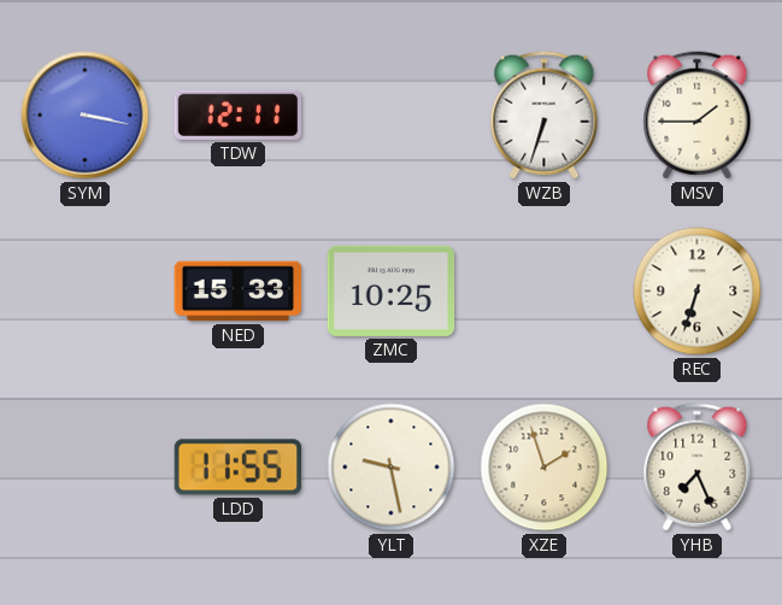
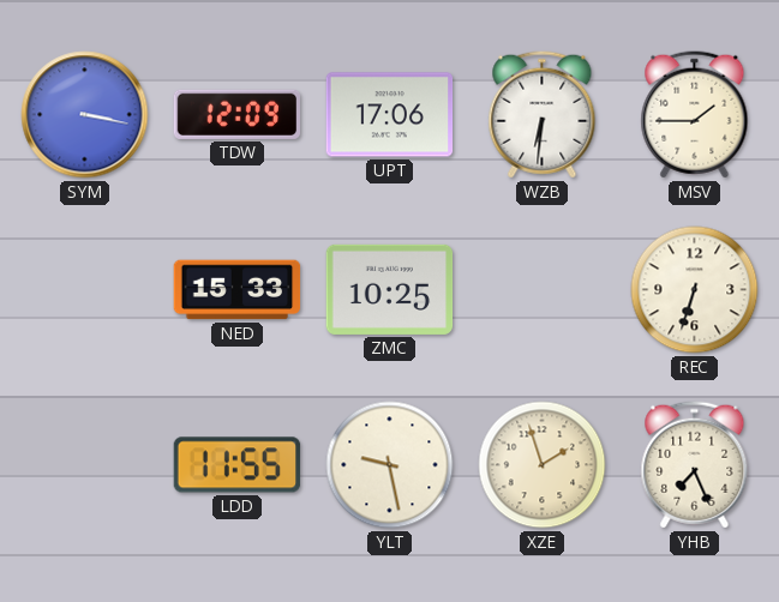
TDW: 12:11 -> 12:09 (236, 114)
UPT: none -> 17:06 (390, 115)
WZB: 6:33 -> 6:31 (543, 115)
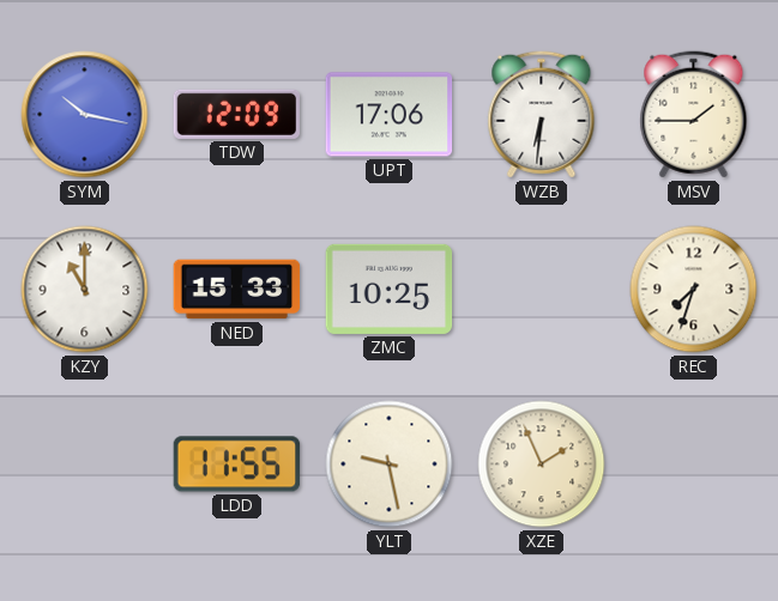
SYM: 3:17 -> 10:17 (85, 115)
KZY: none -> 11:00 (85, 290)
REC: 6:33 -> 7:33 (694, 290)
XZE: 1:57 -> 1:56 (542, 465)
YHB: 7:26 -> none (695, 465)
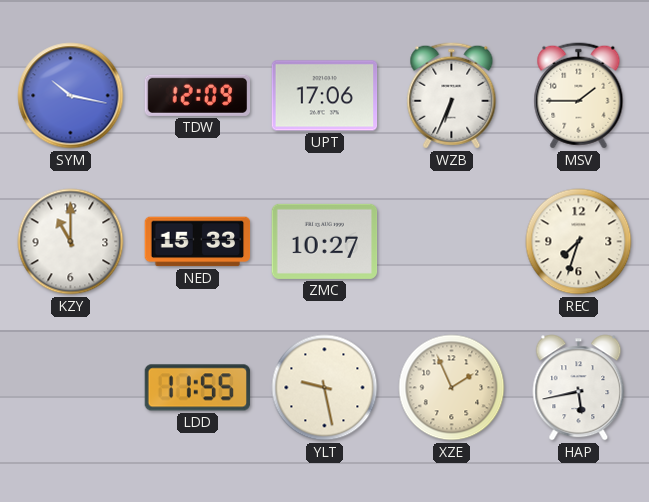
WZB: 6:31 -> 6:34 (452, 96)
ZMC: 10:25 -> 10:27 (325, 241)
HAP: none -> 5:43 (579, 388)
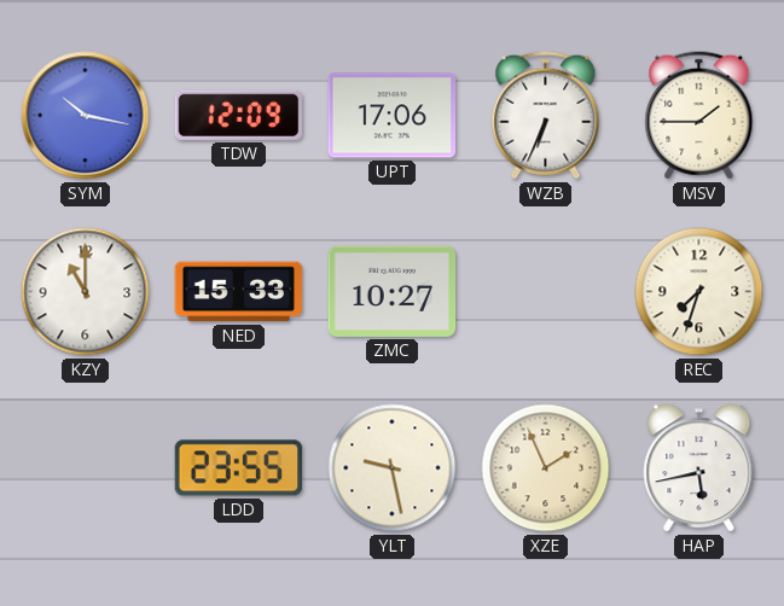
LDD: 11:55 -> 23:55 (239, 468)
